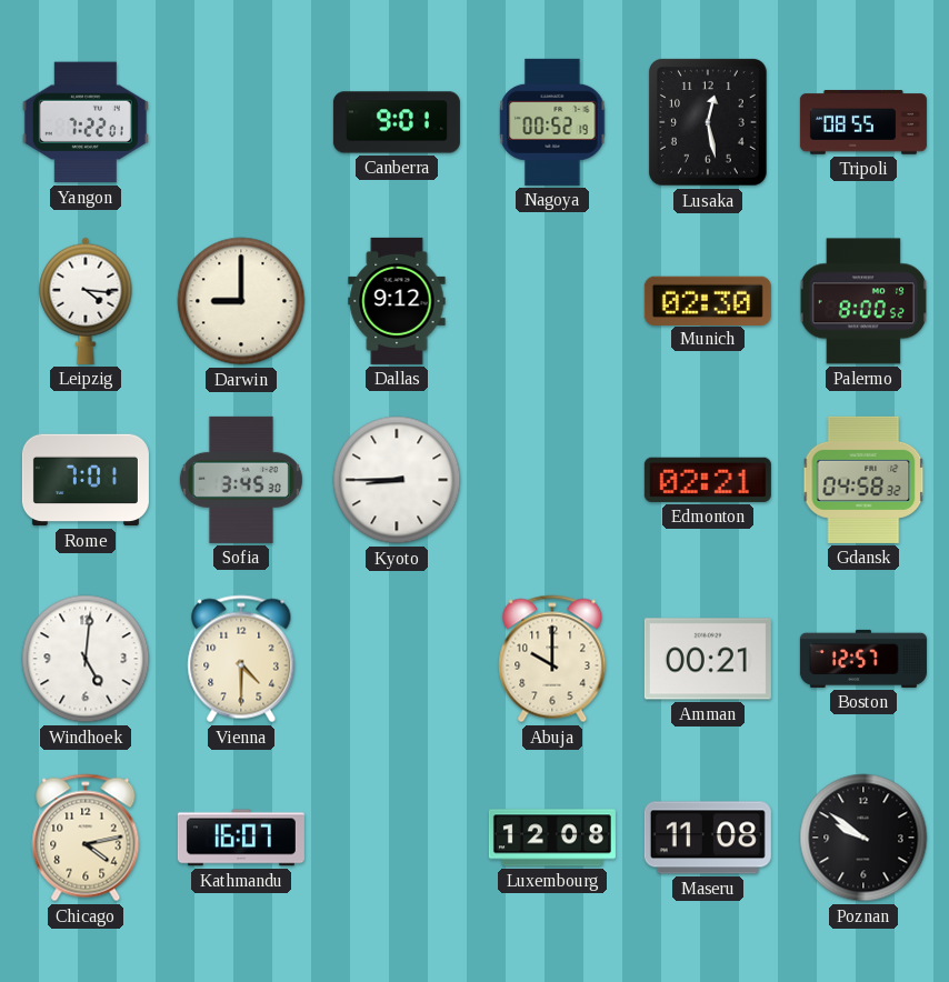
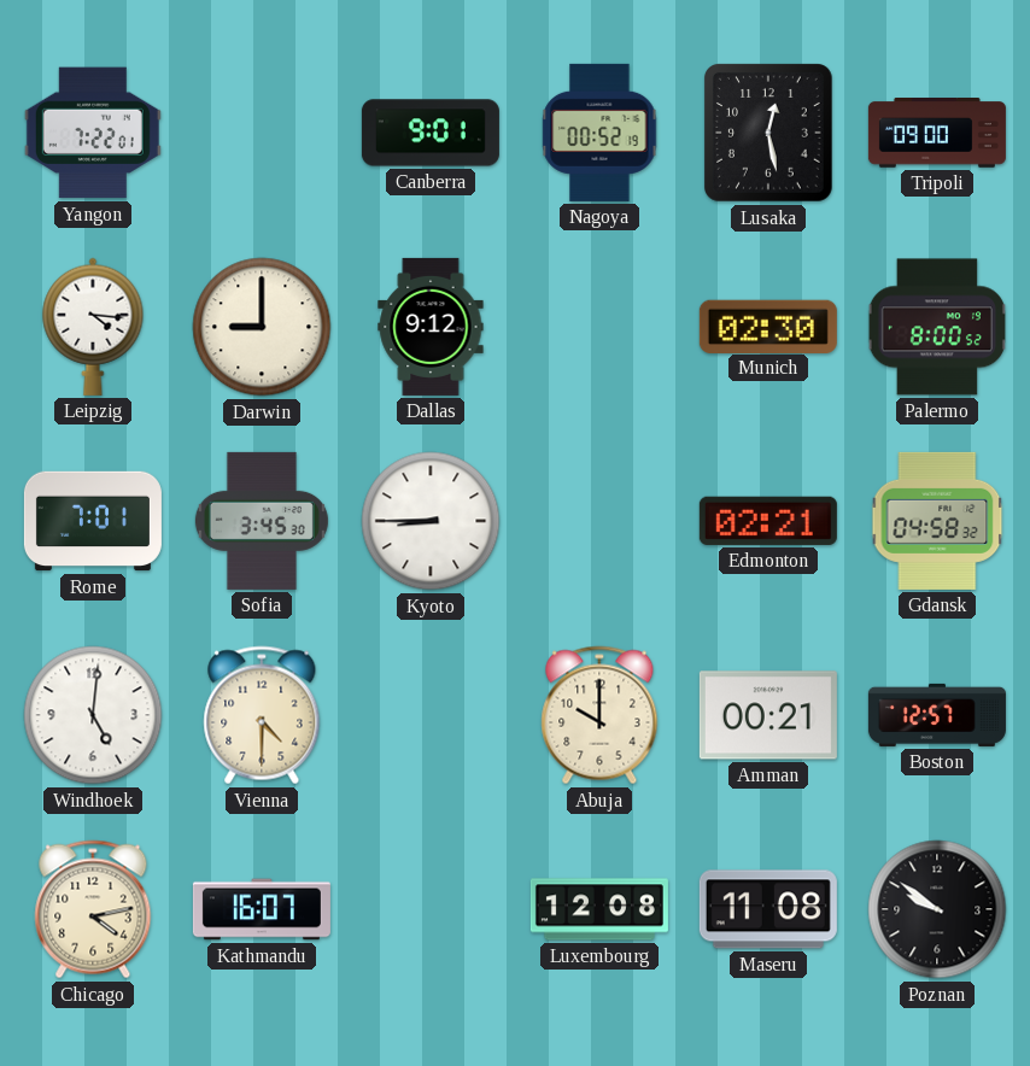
Tripoli: 08:55 -> 09:00 (937, 133)
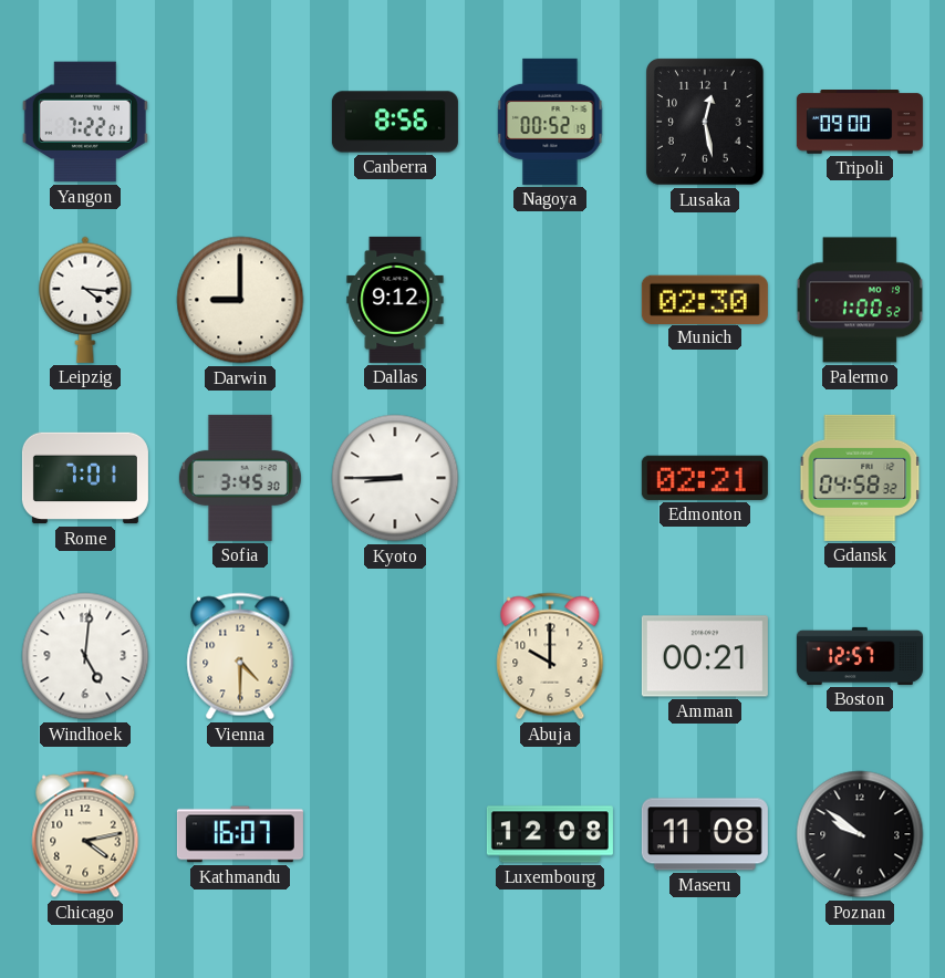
Canberra: 9:01 -> 8:56 (395, 122)
Palermo: 8:00 -> 1:00 (859, 300)
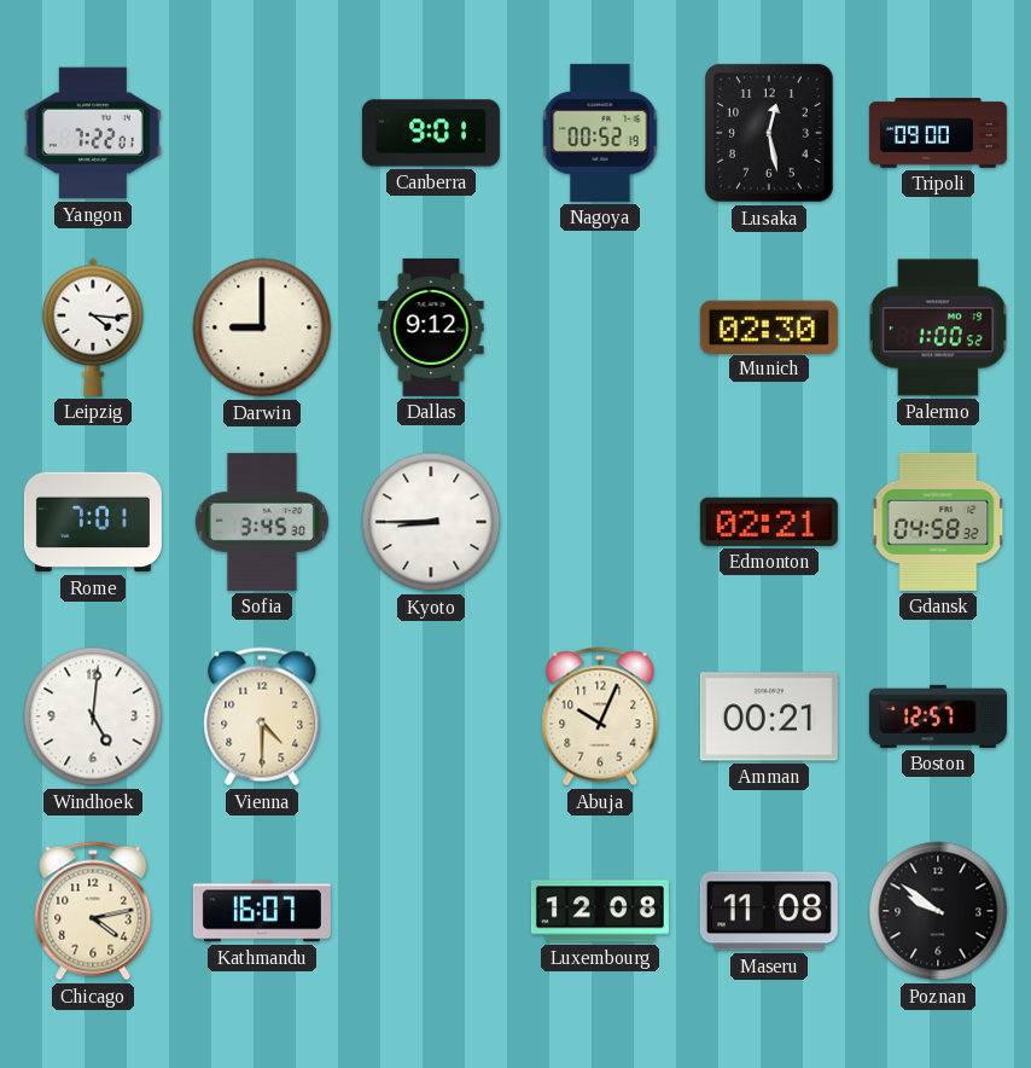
Canberra: 8:56 -> 9:01 (431, 133)
Abuja: 10:00 -> 10:04 (600, 716)
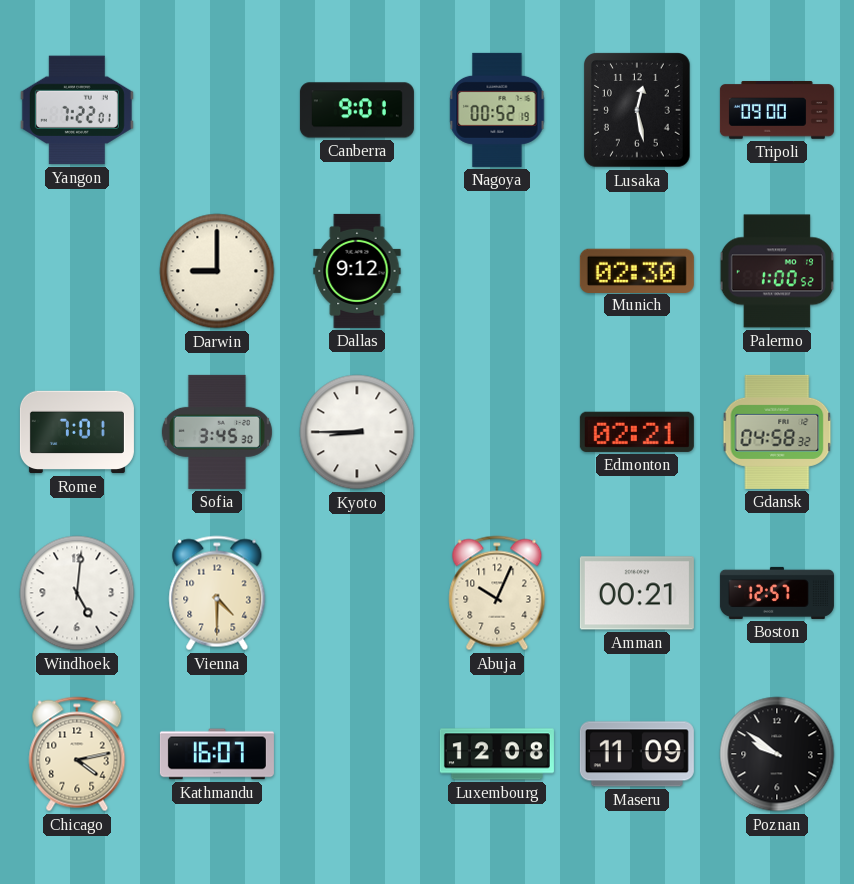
Leipzig: 4:16 -> none (93, 327)
Maseru: 11:08 -> 11:09 (637, 754)
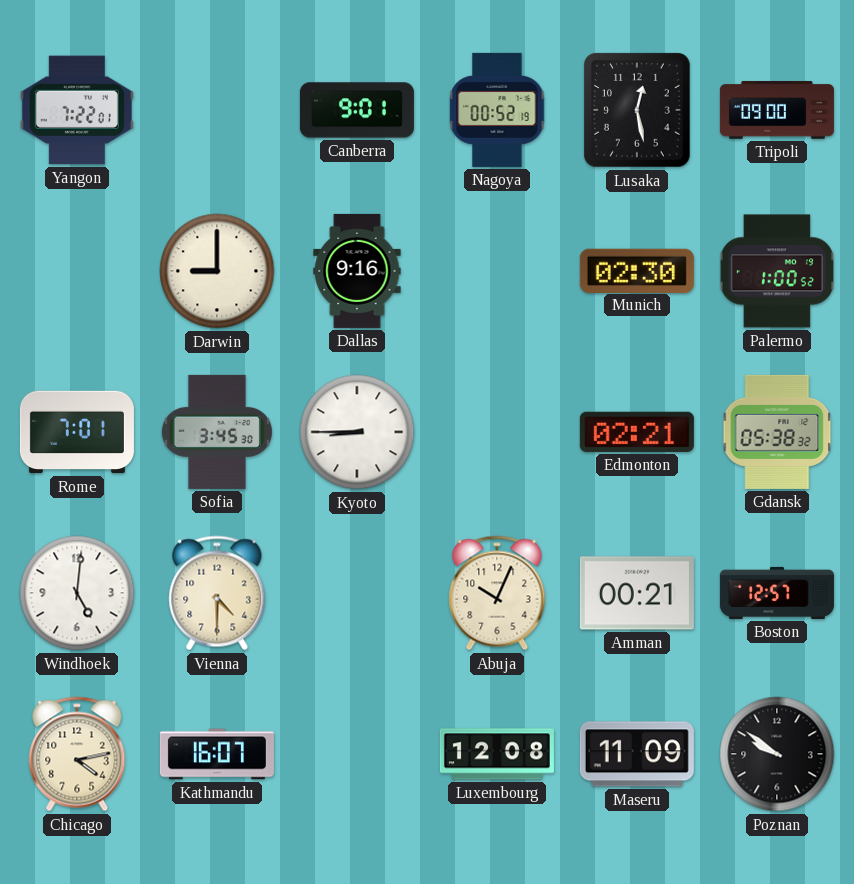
Dallas: 9:12 -> 9:16 (357, 271)
Gdansk: 04:58 -> 05:38 (777, 432)
